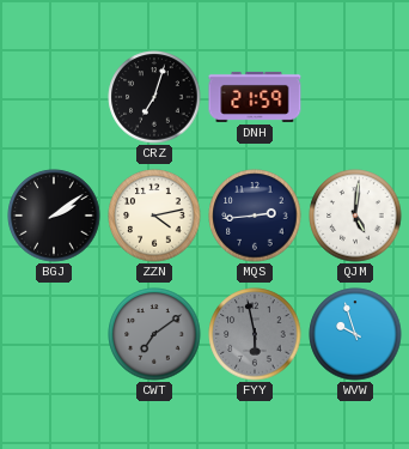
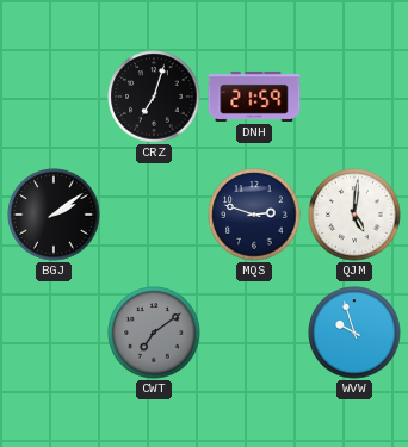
ZZN: 4:13 -> none (154, 216)
MQS: 2:44 -> 2:48 (254, 215)
FYY: 5:58 -> none (255, 334)
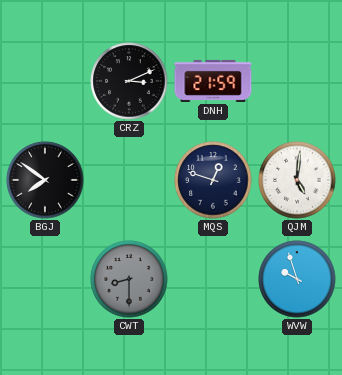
CRZ: 7:03 -> 3:11 (129, 81)
BGJ: 2:09 -> 7:51 (45, 180)
MQS: 2:48 -> 12:48 (213, 180)
CWT: 7:09 -> 8:30 (129, 279)
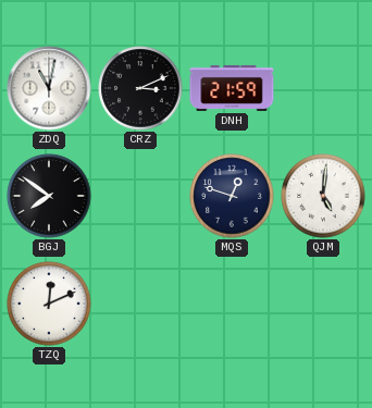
ZDQ: none -> 11:02 (49, 88)
TZQ: none -> 12:11 (49, 304)
CWT: 8:30 -> none (129, 279)
WVW: 9:57 -> none (297, 279)
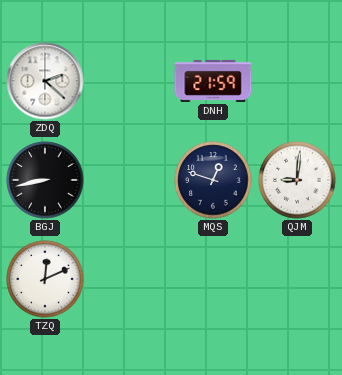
ZDQ: 11:02 -> 2:22 (45, 81)
CRZ: 3:11 -> none (140, 88)
BGJ: 7:51 -> 8:43 (45, 180)
QJM: 5:01 -> 9:01 (297, 180)
